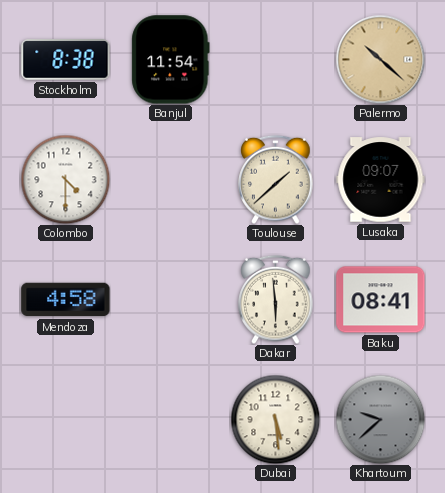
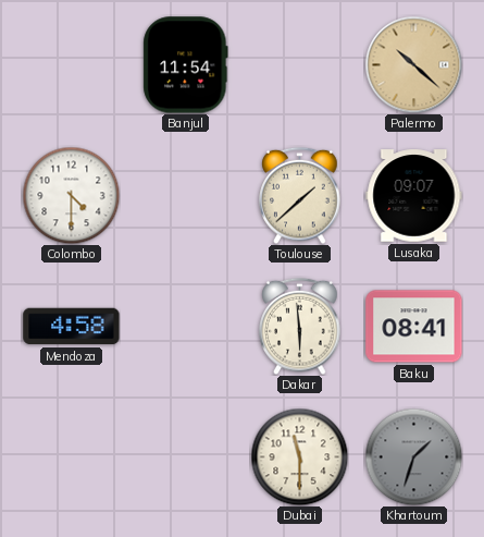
Stockholm: 8:38 -> none (66, 60)
Dubai: 5:29 -> 11:30 (299, 456)
Khartoum: 9:38 -> 1:33 (413, 456)
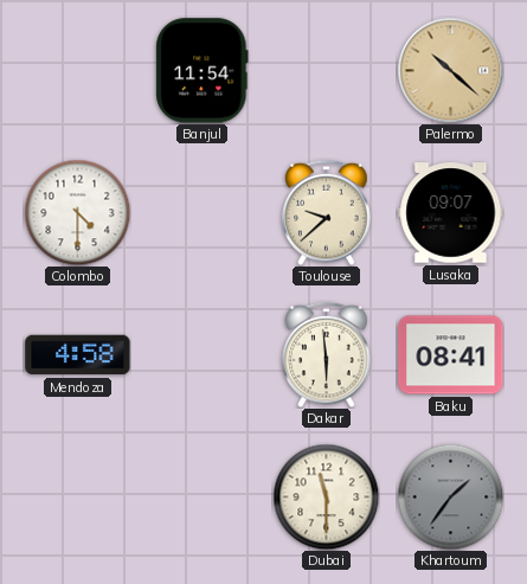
Toulouse: 1:38 -> 9:38 (327, 212)
Khartoum: 1:33 -> 1:36 (450, 496)
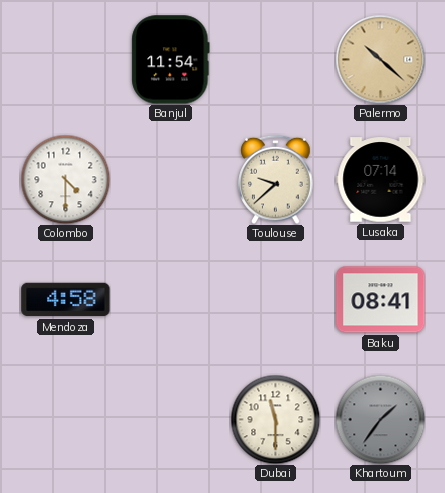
Lusaka: 09:07 -> 07:14 (381, 180)
Dakar: 5:59 -> none (327, 354)
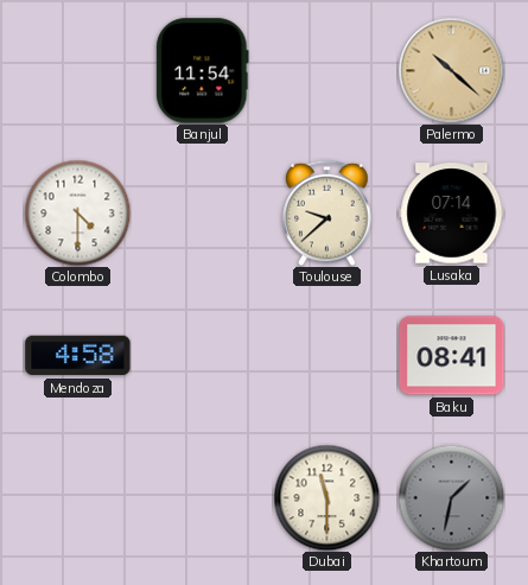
Khartoum: 1:36 -> 1:32 (451, 497)
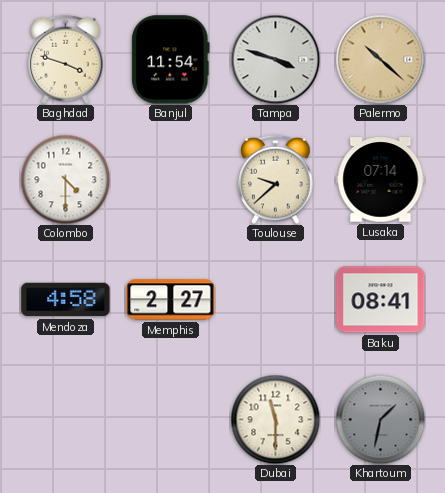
Baghdad: none -> 3:48 (66, 59)
Tampa: none -> 3:48 (275, 59)
Memphis: none -> 2:27 (171, 300)
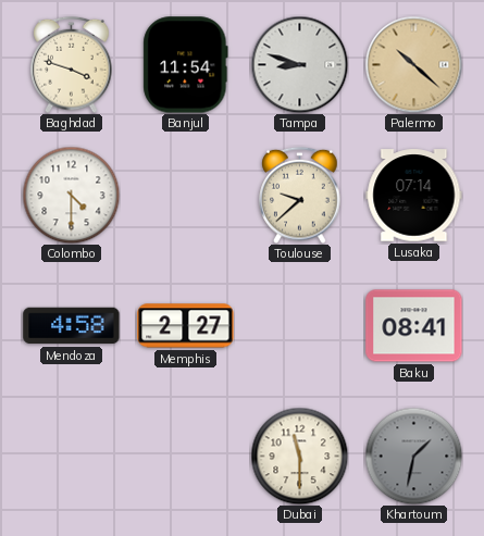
Tampa: 3:48 -> 8:48 (299, 64)
